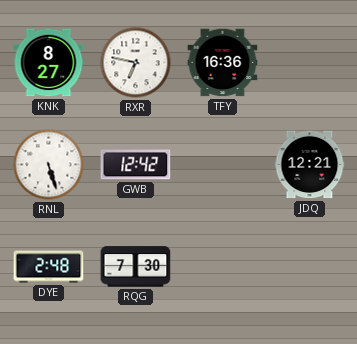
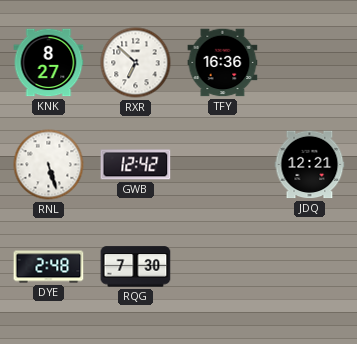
RXR: 6:47 -> 6:52 (136, 63)
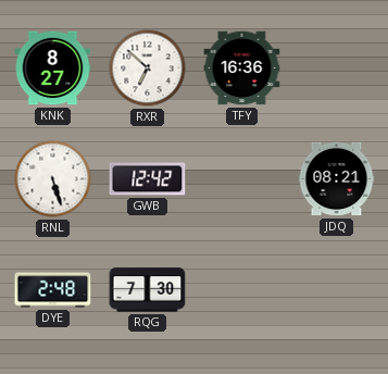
JDQ: 12:21 -> 08:21 (337, 179)
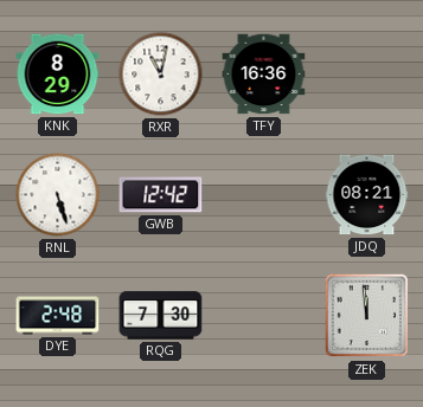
KNK: 8:27 -> 8:29 (58, 75)
RXR: 6:52 -> 11:02 (161, 75)
ZEK: none -> 11:59 (367, 316)
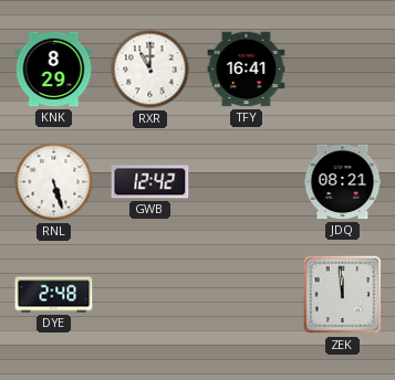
RXR: 11:02 -> 11:00 (150, 70)
TFY: 16:36 -> 16:41 (247, 70)
RQG: 7:30 -> none (161, 316)
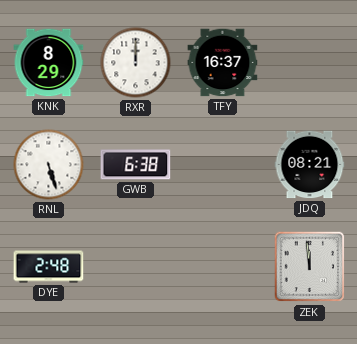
RXR: 11:00 -> 12:00 (136, 63)
TFY: 16:41 -> 16:37 (223, 63)
GWB: 12:42 -> 6:38 (136, 165)
